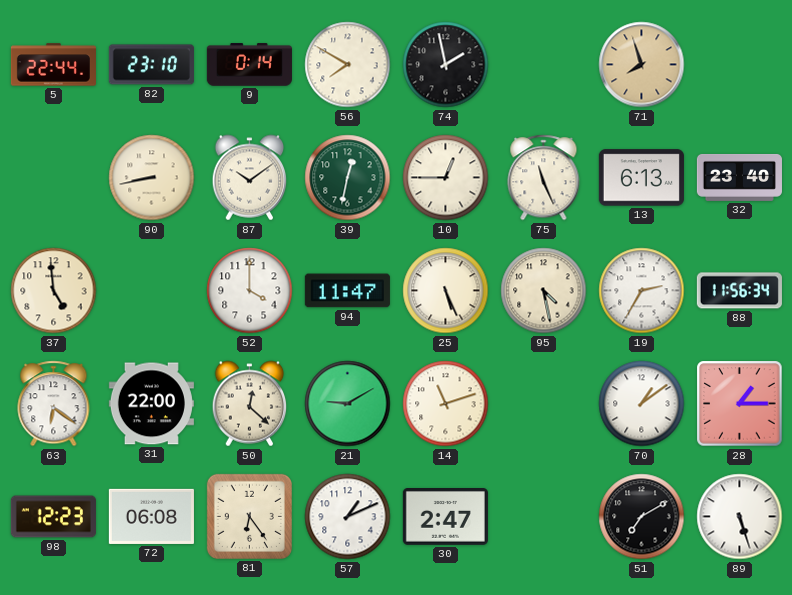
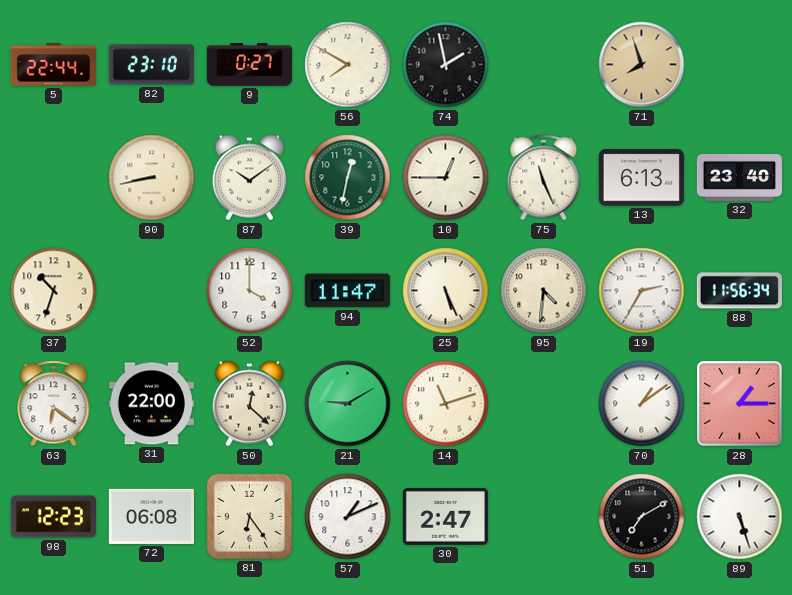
9: 0:14 -> 0:27 (249, 65)
37: 4:59 -> 10:33 (54, 291)
95: 4:28 -> 4:31 (544, 291)
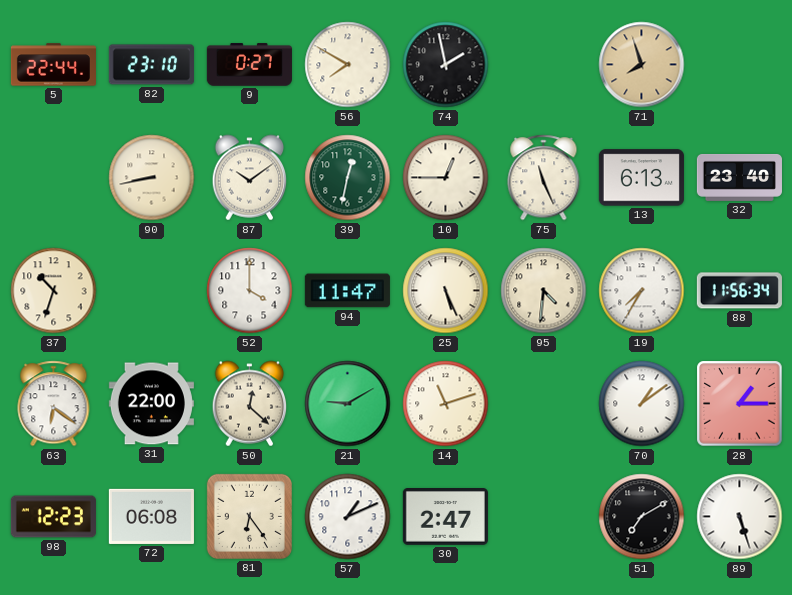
19: 2:35 -> 7:35 (642, 291)
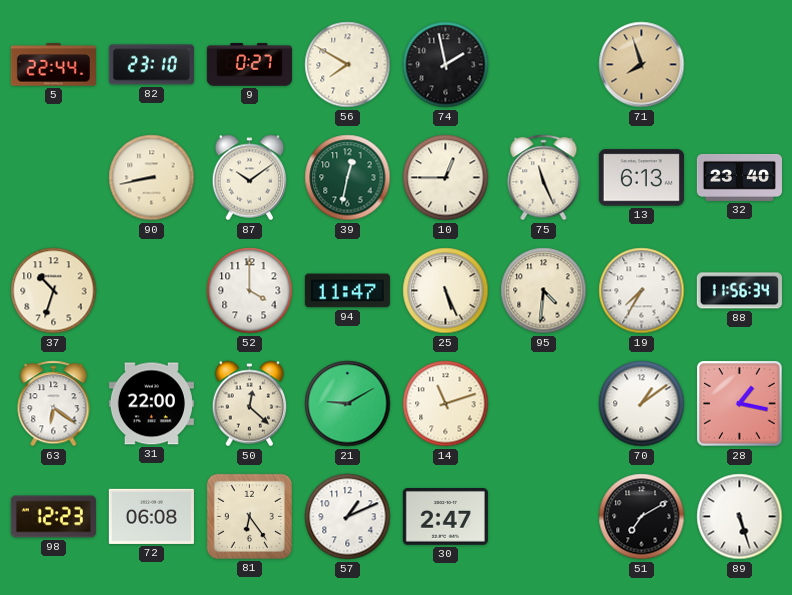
28: 1:15 -> 1:17 (740, 404)
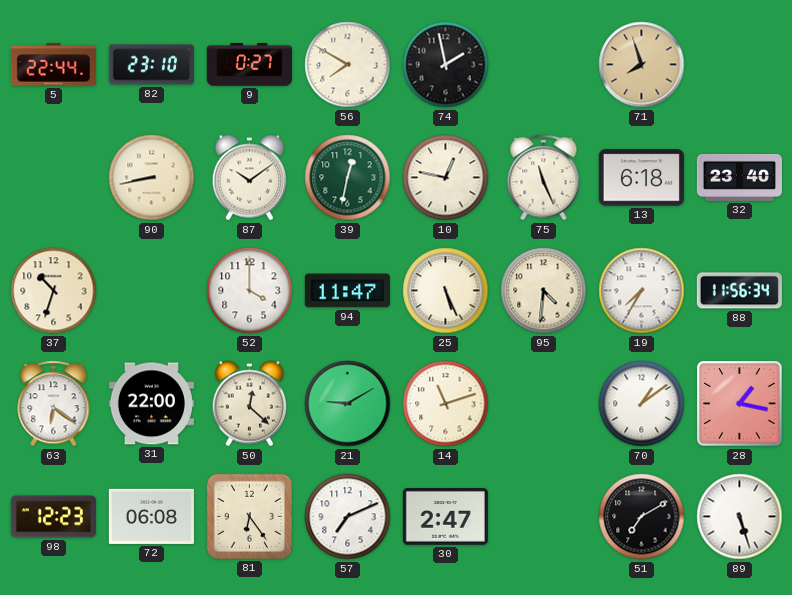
10: 12:45 -> 12:47 (446, 178)
13: 6:13 -> 6:18 (641, 178)
57: 1:11 -> 7:11 (348, 517)
